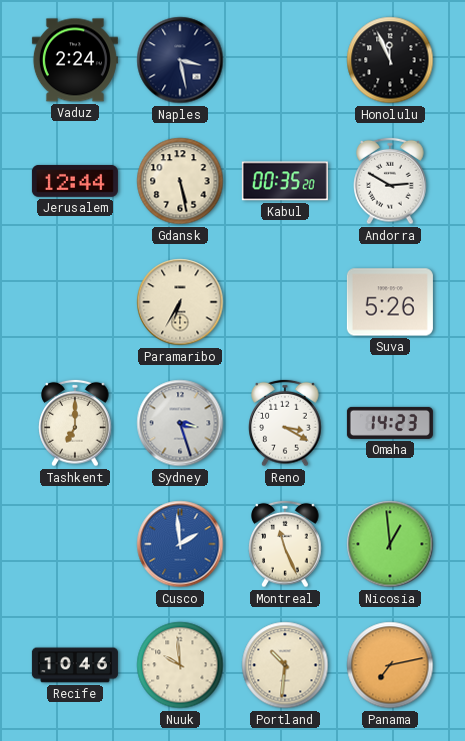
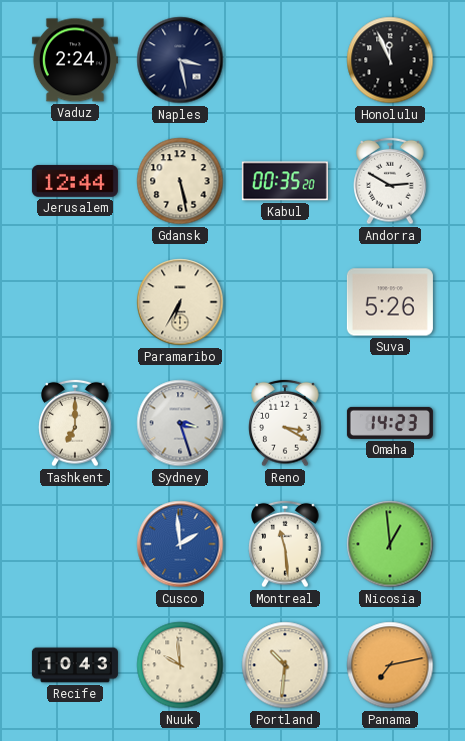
Montreal: 11:26 -> 11:29 (285, 544)
Recife: 10:46 -> 10:43 (75, 665)
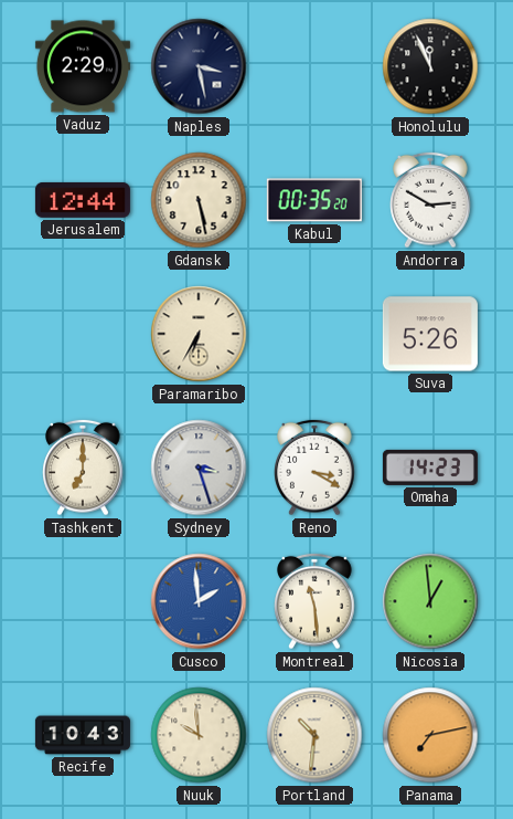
Vaduz: 2:24 -> 2:29 (83, 66)
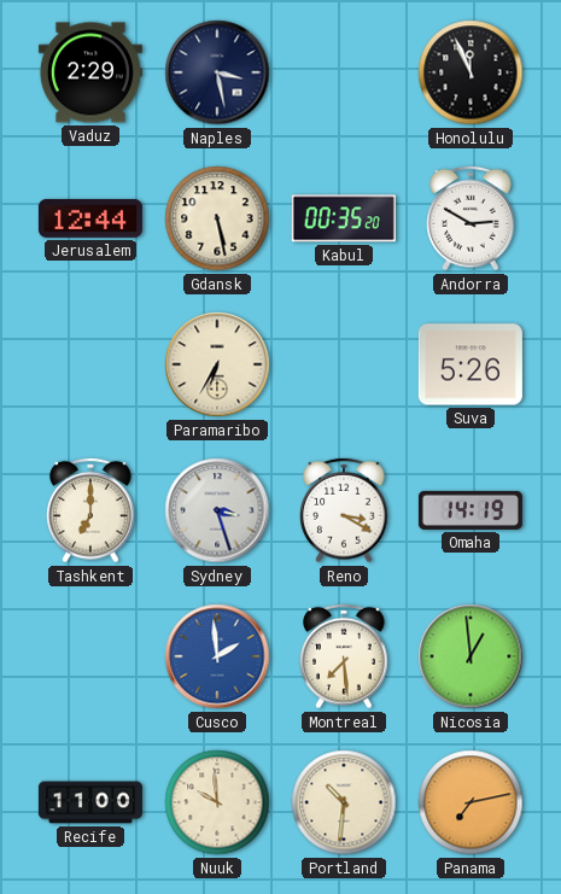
Omaha: 14:23 -> 14:19 (471, 510)
Montreal: 11:29 -> 7:29 (344, 656)
Recife: 10:43 -> 11:00 (90, 802)
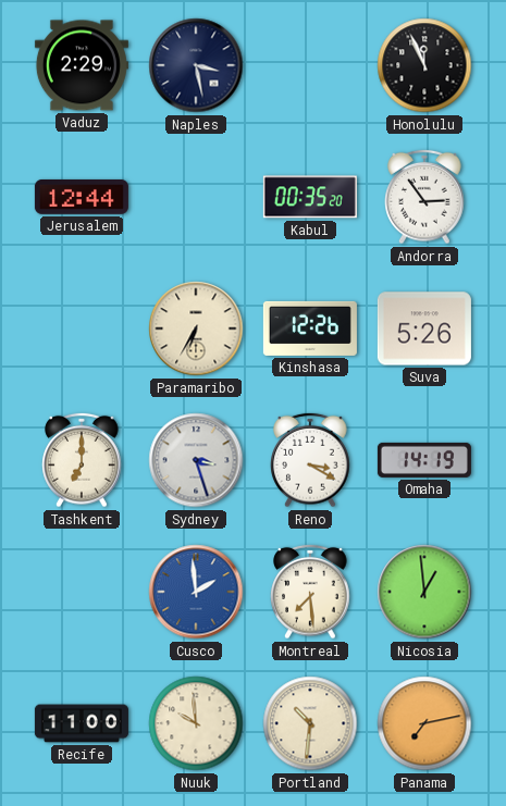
Gdansk: 5:28 -> none (217, 218)
Andorra: 2:50 -> 2:54 (424, 197)
Kinshasa: none -> 12:26 (310, 328)
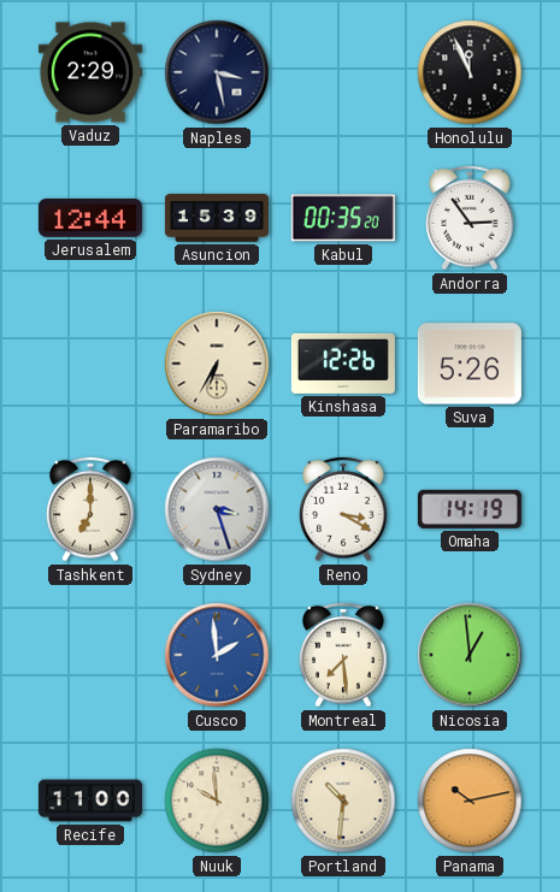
Asuncion: none -> 15:39 (217, 218)
Panama: 7:13 -> 10:13 (470, 801)
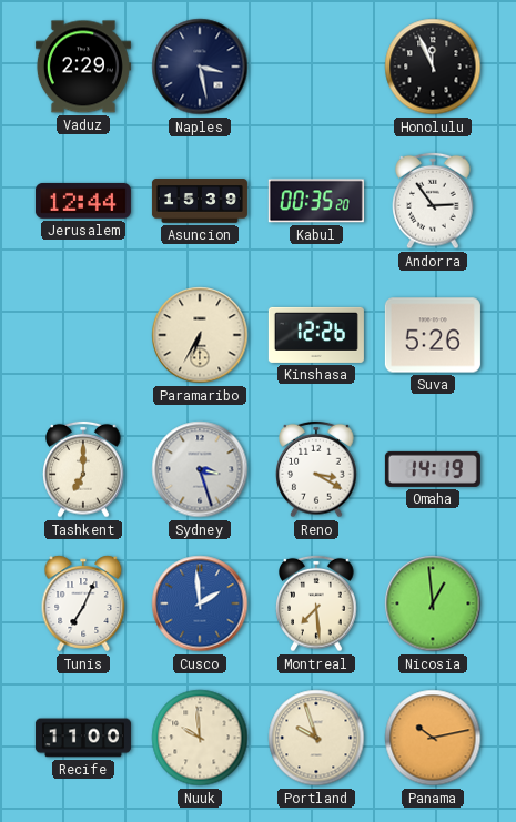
Tunis: none -> 7:04 (83, 603)
Portland: 10:31 -> 9:57 (316, 738)
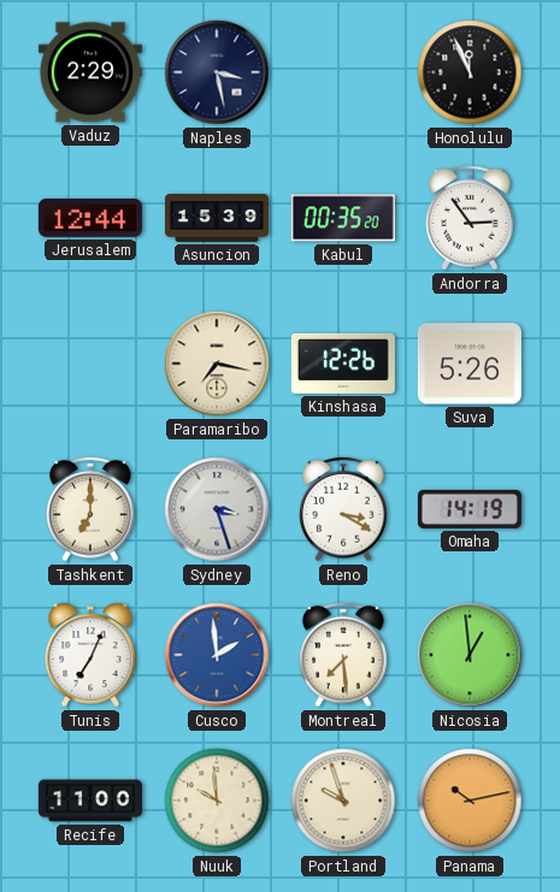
Paramaribo: 6:35 -> 7:17 (217, 364)
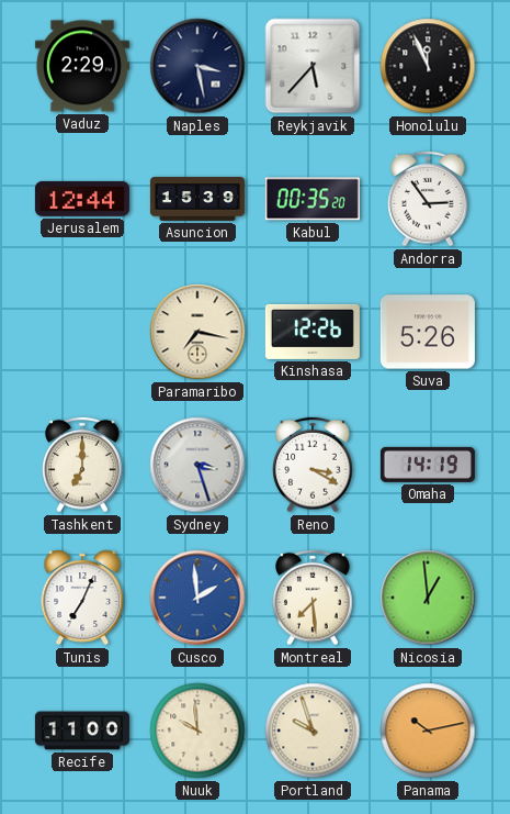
Reykjavik: none -> 5:37 (313, 66)
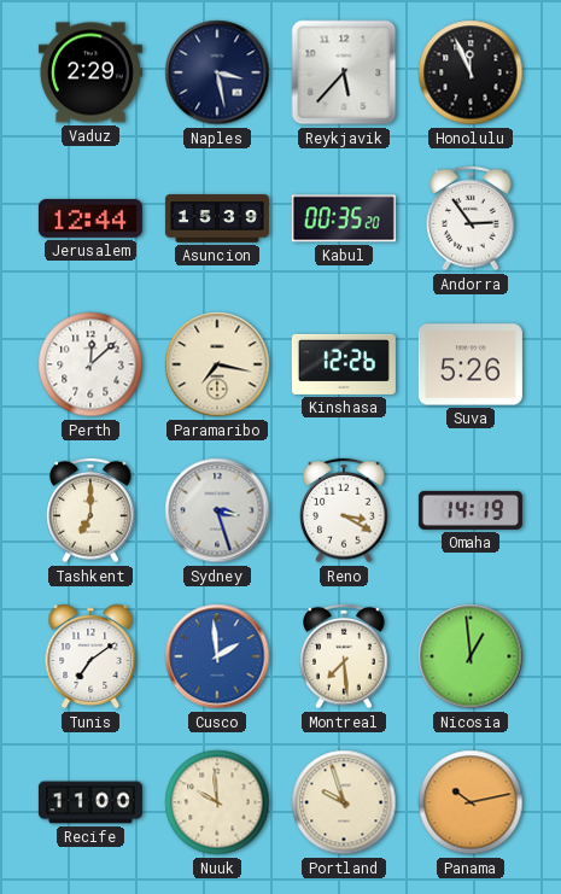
Perth: none -> 12:08 (90, 364)
Tunis: 7:04 -> 7:09 (90, 656)
